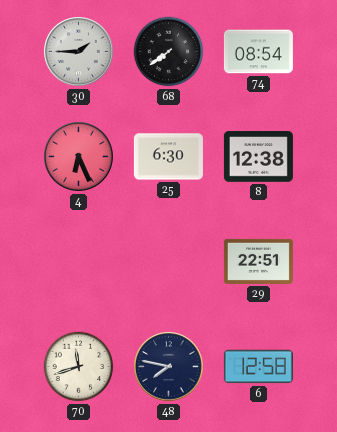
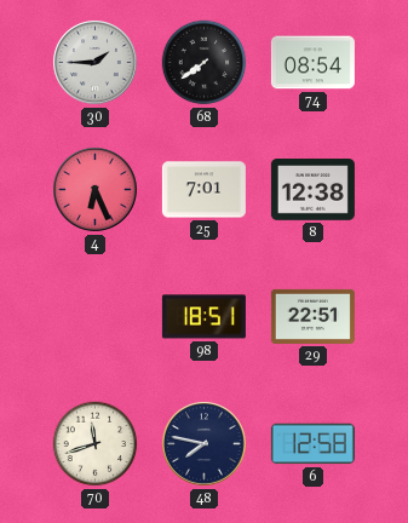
25: 6:30 -> 7:01 (203, 190)
98: none -> 18:51 (203, 317)
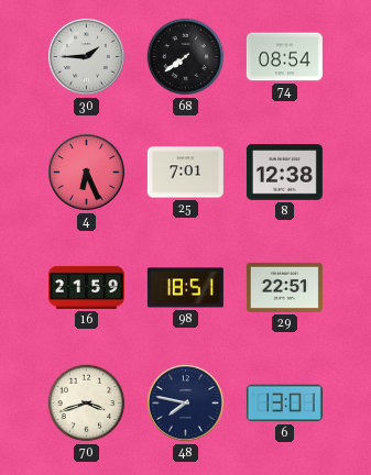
16: none -> 21:59 (86, 287)
70: 11:42 -> 3:42 (87, 404)
6: 12:58 -> 13:01 (284, 404)
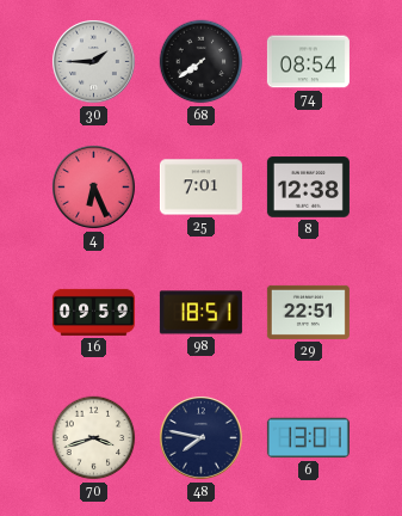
16: 21:59 -> 09:59 (93, 312)
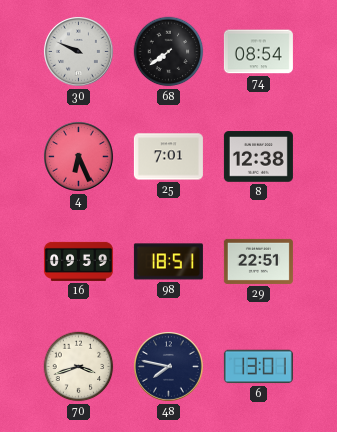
30: 1:45 -> 9:49 (79, 52)
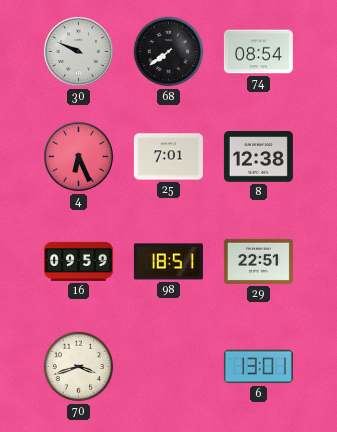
48: 7:47 -> none (169, 367)
